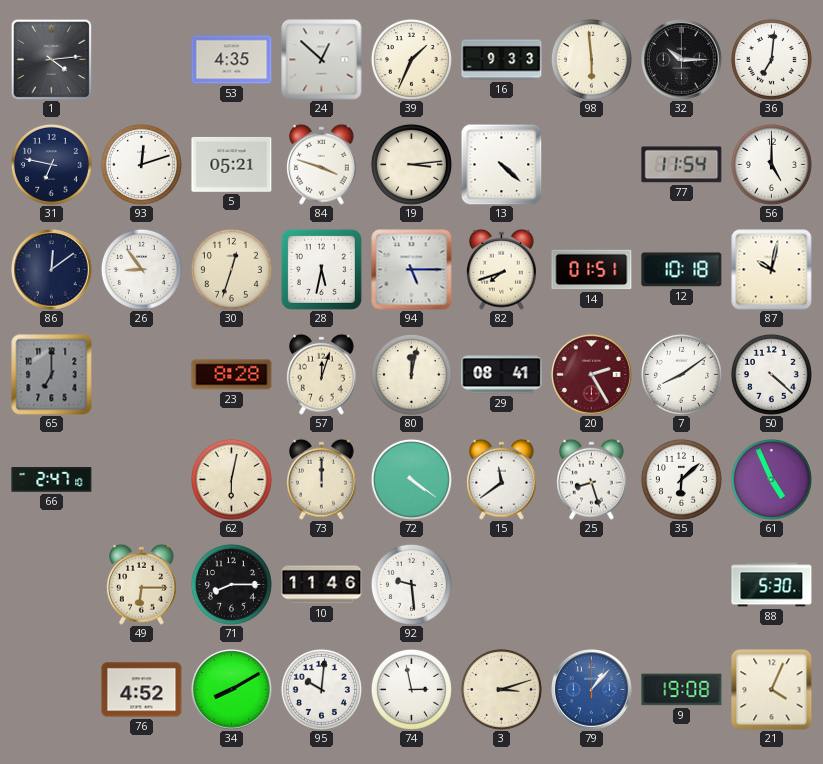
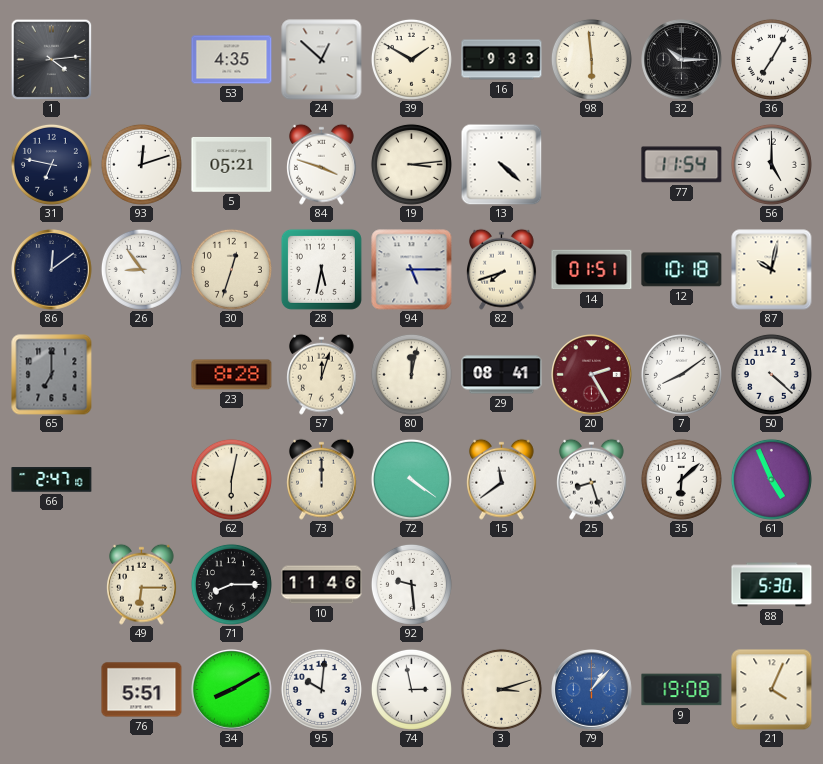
39: 1:34 -> 1:50 (411, 59)
36: 7:01 -> 7:05 (771, 59)
76: 4:52 -> 5:51 (142, 690)
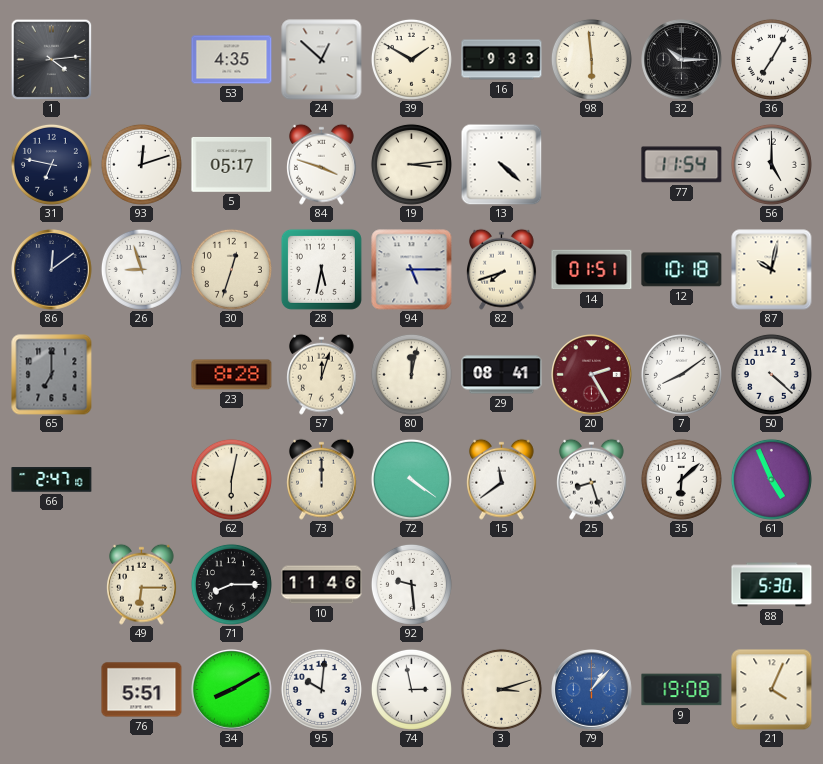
5: 05:21 -> 05:17 (232, 165)
26: 8:54 -> 8:57 (141, 269)
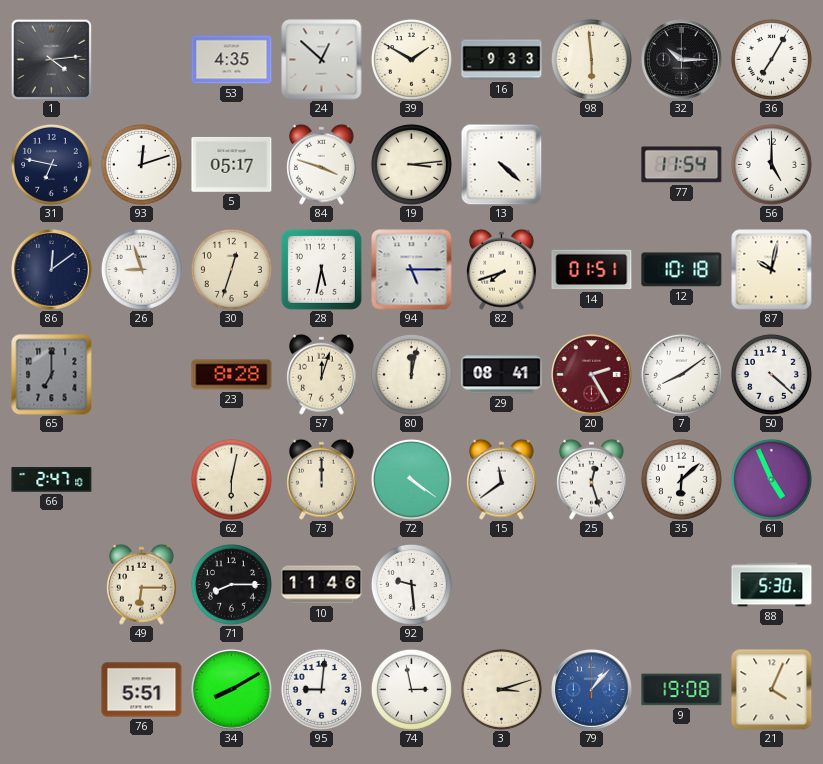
25: 8:27 -> 12:27 (592, 479)
95: 10:01 -> 9:01 (321, 689)
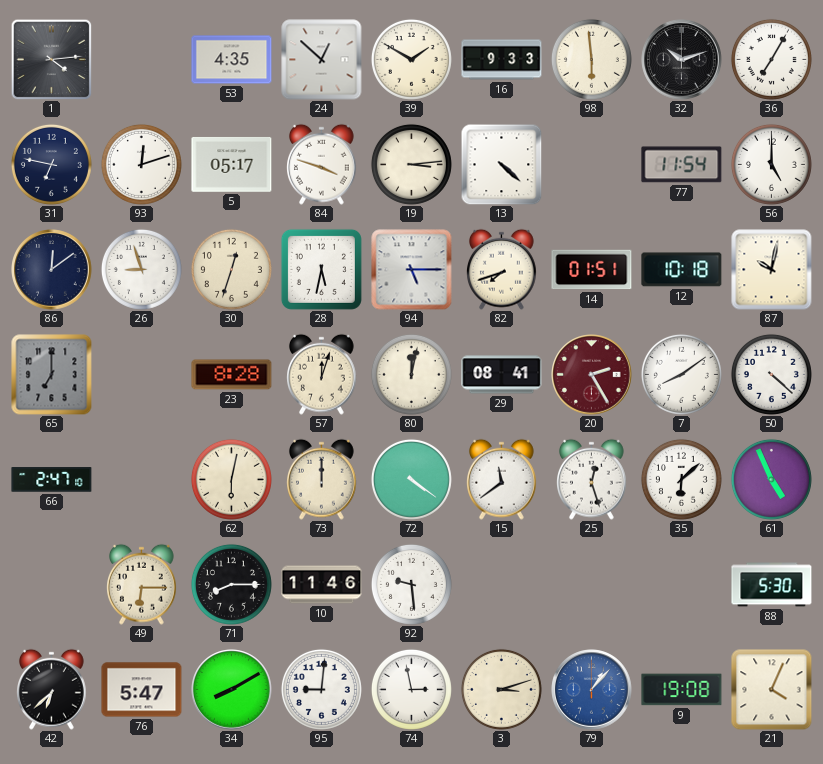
32: 10:15 -> 10:12 (682, 60)
42: none -> 6:38 (52, 689)
76: 5:51 -> 5:47 (142, 690)
